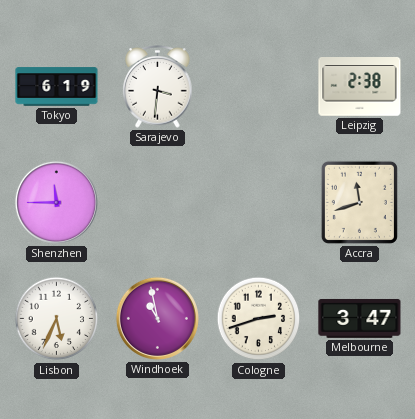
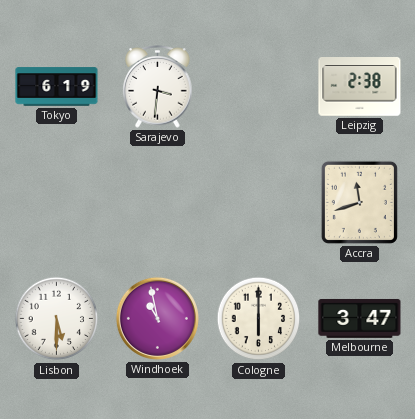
Shenzhen: 11:45 -> none (56, 202)
Lisbon: 5:34 -> 5:30 (57, 319)
Cologne: 2:42 -> 6:00 (259, 319)
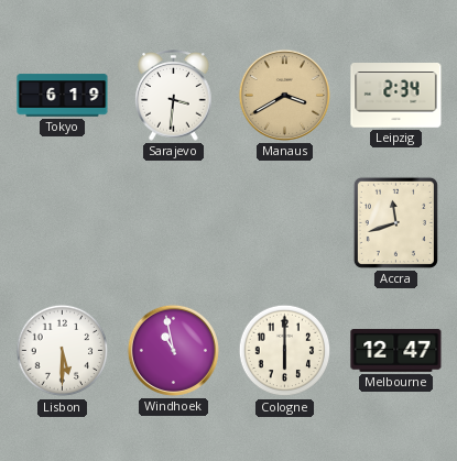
Manaus: none -> 3:40 (284, 95)
Leipzig: 2:38 -> 2:34 (396, 96)
Melbourne: 3:47 -> 12:47 (396, 350)
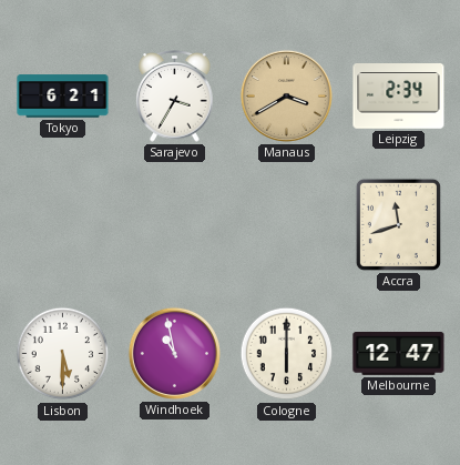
Tokyo: 6:19 -> 6:21 (63, 97)
Sarajevo: 3:31 -> 3:35 (175, 97)
